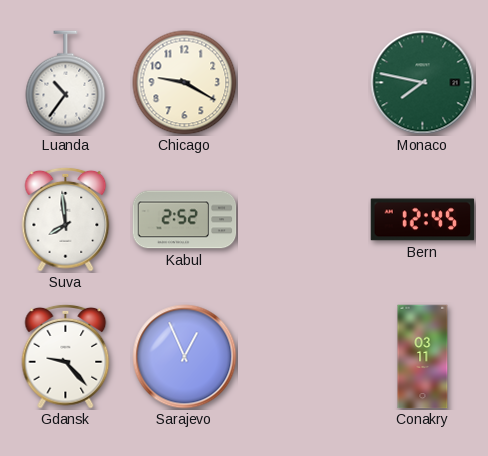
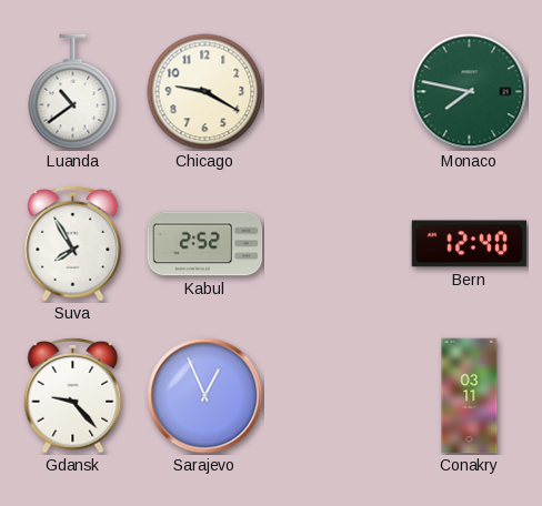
Luanda: 10:36 -> 10:39 (73, 92)
Suva: 7:59 -> 7:55 (73, 243)
Bern: 12:45 -> 12:40 (470, 244)
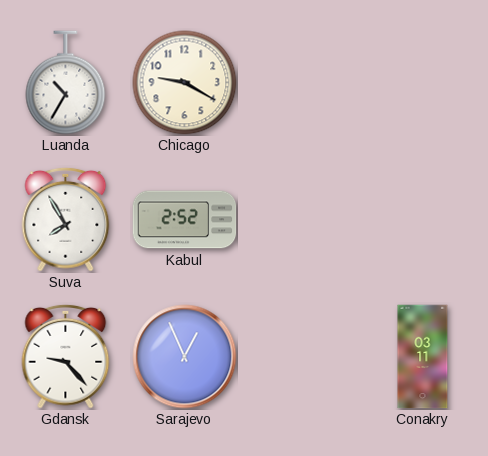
Luanda: 10:39 -> 10:35 (66, 83)
Monaco: 7:47 -> none (470, 92)
Bern: 12:40 -> none (470, 244)
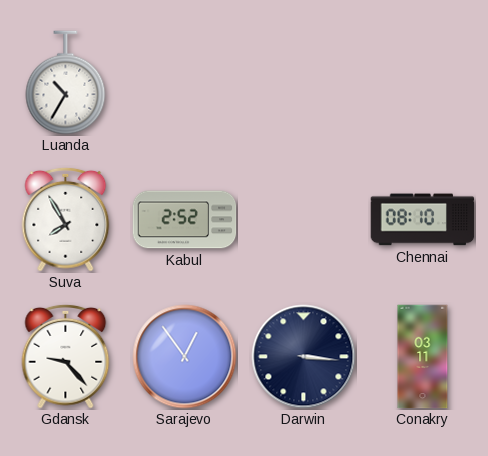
Chicago: 9:20 -> none (185, 83)
Chennai: none -> 08:10 (423, 220)
Sarajevo: 12:56 -> 12:54 (185, 357)
Darwin: none -> 3:16 (304, 357)
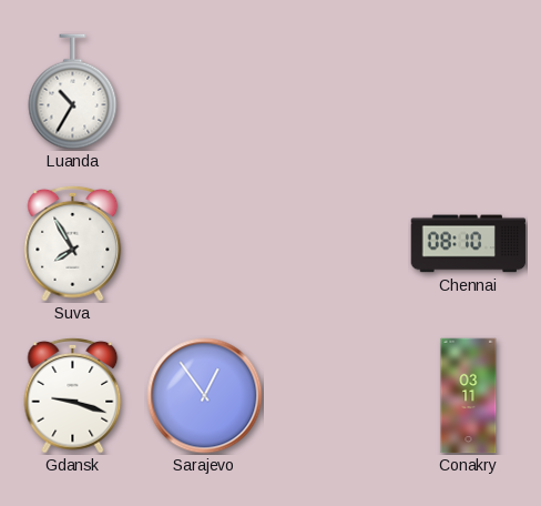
Kabul: 2:52 -> none (185, 220)
Gdansk: 9:23 -> 9:18 (73, 395)
Darwin: 3:16 -> none (304, 357)
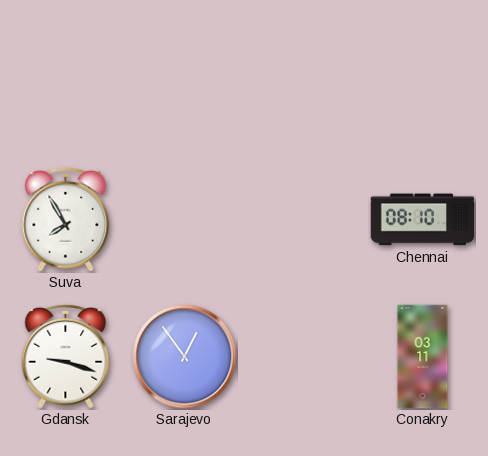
Luanda: 10:35 -> none (73, 92)
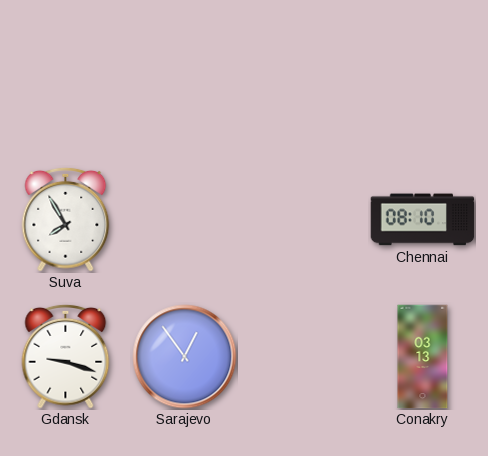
Conakry: 03:11 -> 03:13 (423, 357)
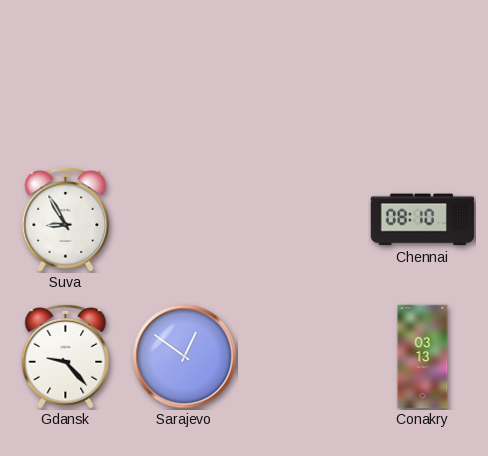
Suva: 7:55 -> 8:55 (66, 219)
Gdansk: 9:18 -> 9:23 (66, 356)
Sarajevo: 12:54 -> 12:51 (185, 357)
